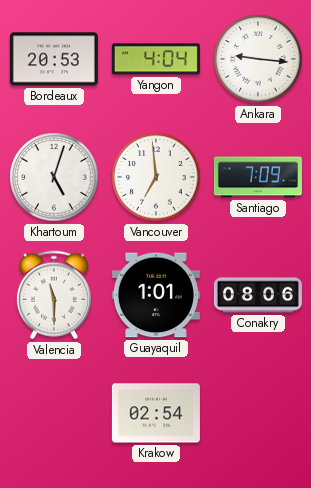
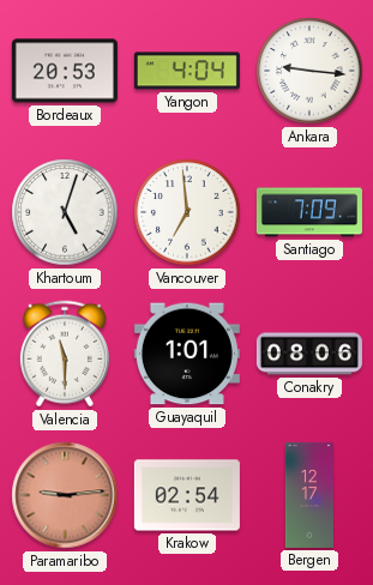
Paramaribo: none -> 9:14 (65, 495)
Bergen: none -> 12:17 (308, 495)
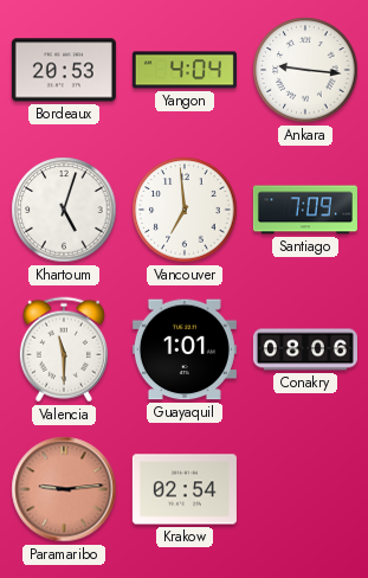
Bergen: 12:17 -> none (308, 495)
